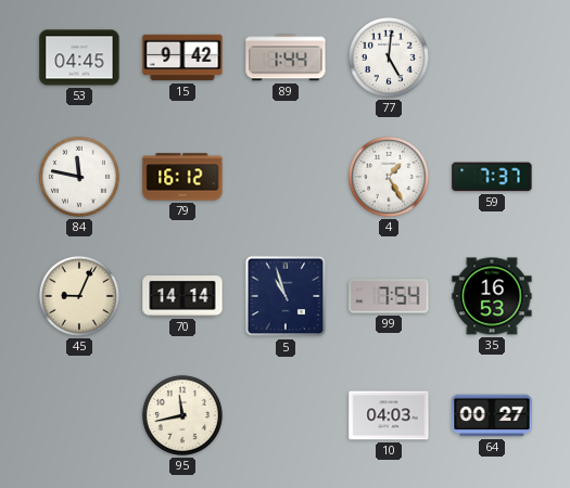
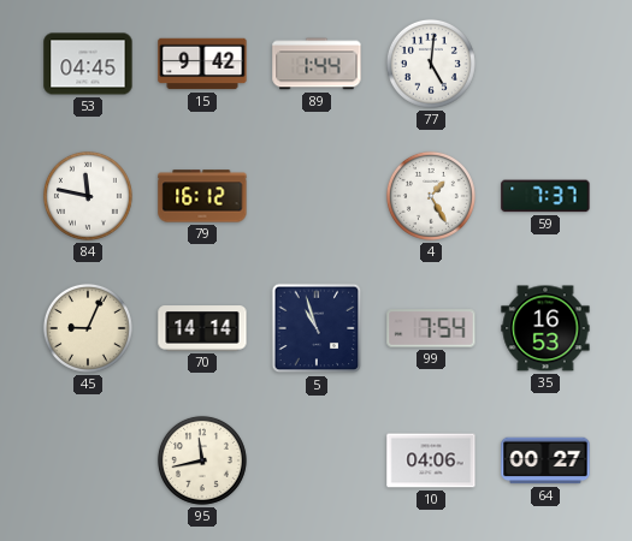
10: 04:03 -> 04:06 (431, 460)
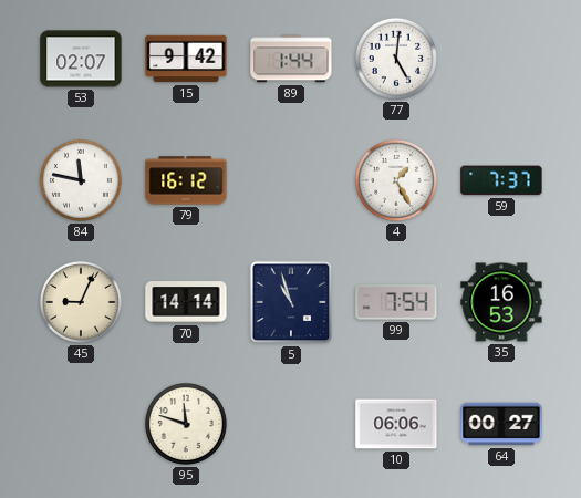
53: 04:45 -> 02:07 (81, 59)
95: 11:43 -> 11:48 (186, 424)
10: 04:06 -> 06:06 (396, 424)
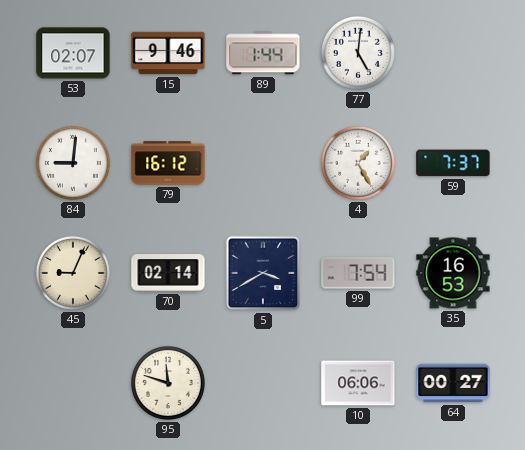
15: 9:42 -> 9:46 (168, 53)
84: 11:47 -> 9:01 (73, 163)
70: 14:14 -> 02:14 (168, 273)
5: 10:57 -> 3:40 (263, 273)
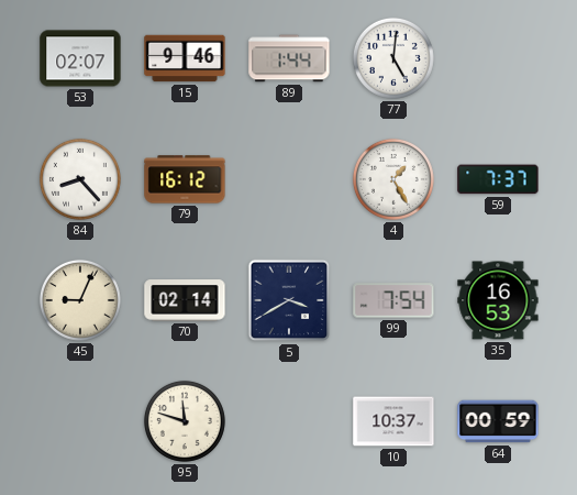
84: 9:01 -> 8:23 (80, 179)
10: 06:06 -> 10:37 (393, 421)
64: 00:27 -> 00:59 (498, 421)
